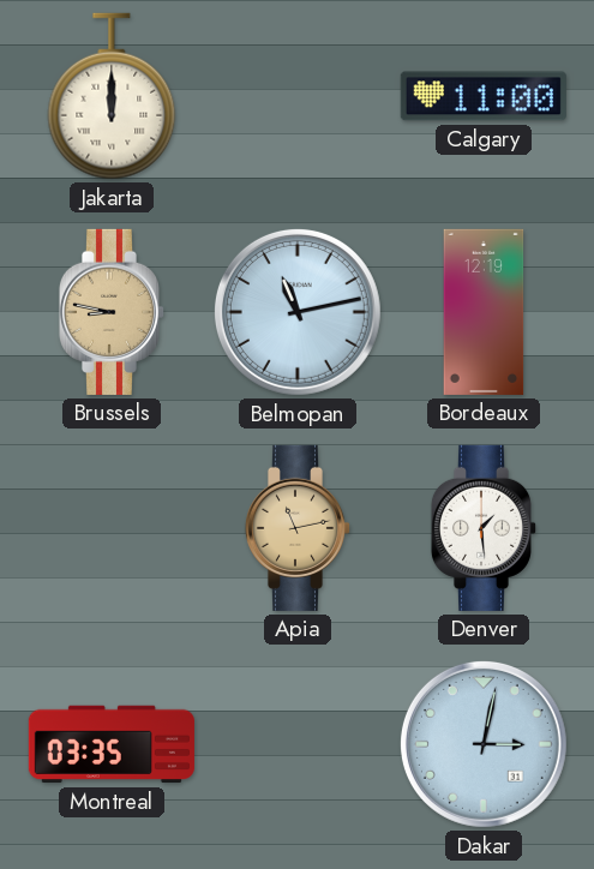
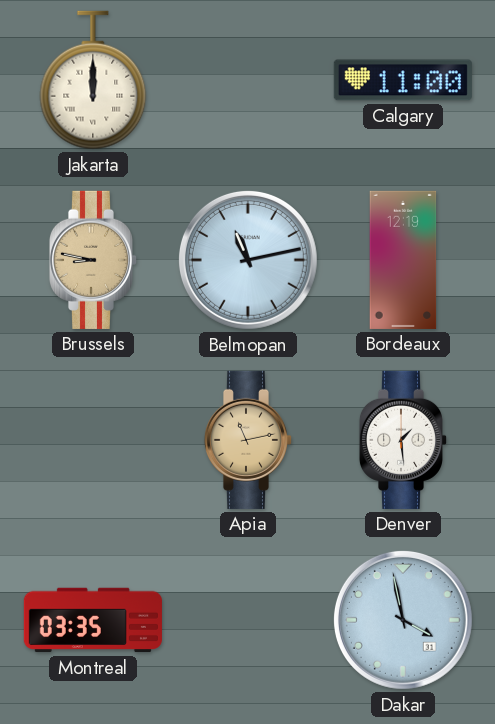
Dakar: 3:02 -> 3:58 (403, 620)
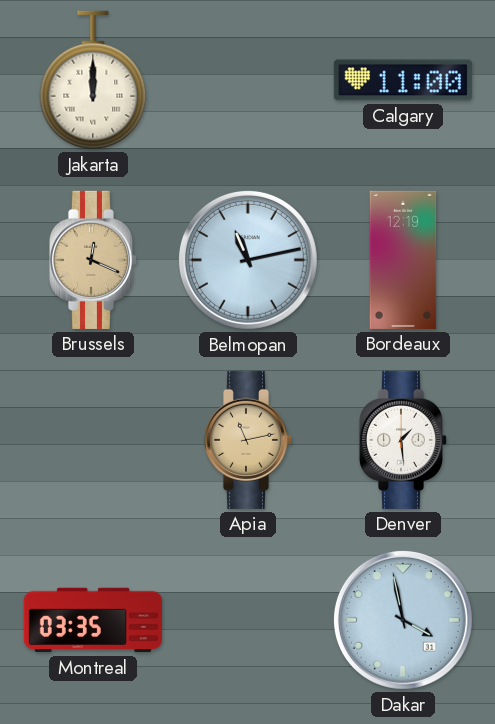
Brussels: 8:47 -> 12:19 (93, 260)
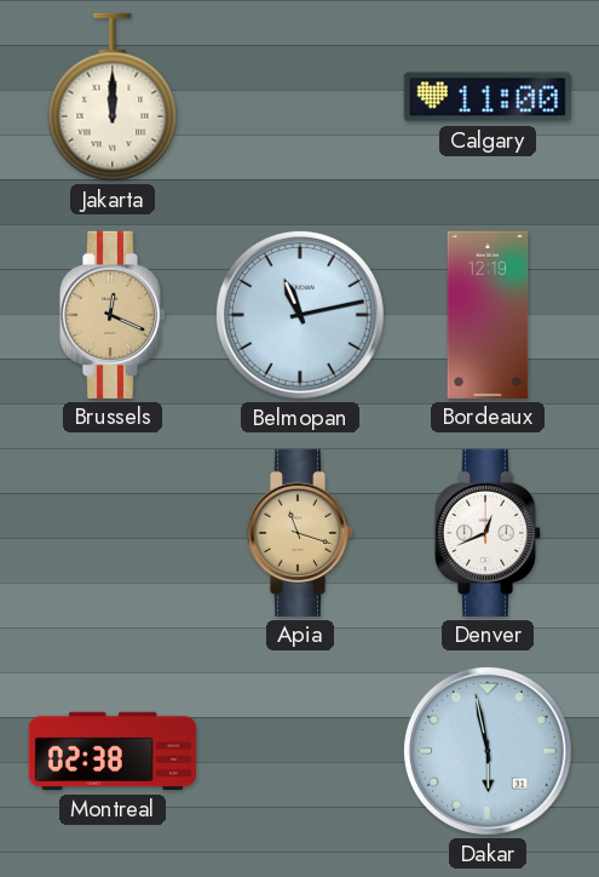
Apia: 11:13 -> 11:18 (300, 533)
Denver: 1:29 -> 12:41 (488, 533)
Montreal: 03:35 -> 02:38 (113, 751)
Dakar: 3:58 -> 5:58 (488, 751)
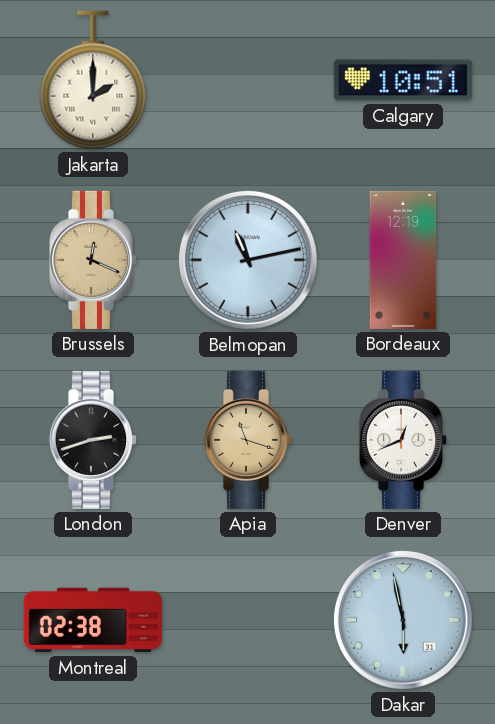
Jakarta: 12:00 -> 2:00 (93, 80)
Calgary: 11:00 -> 10:51 (403, 80)
London: none -> 2:42 (93, 440)
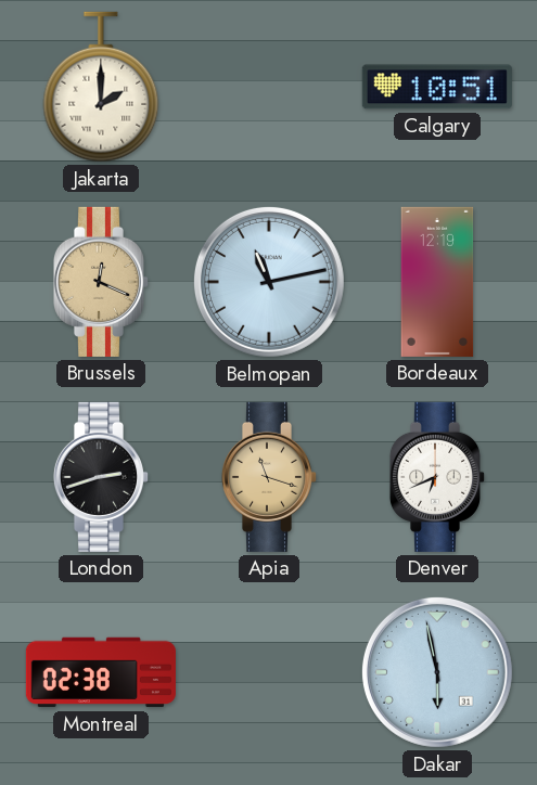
Denver: 12:41 -> 6:41 (437, 477)
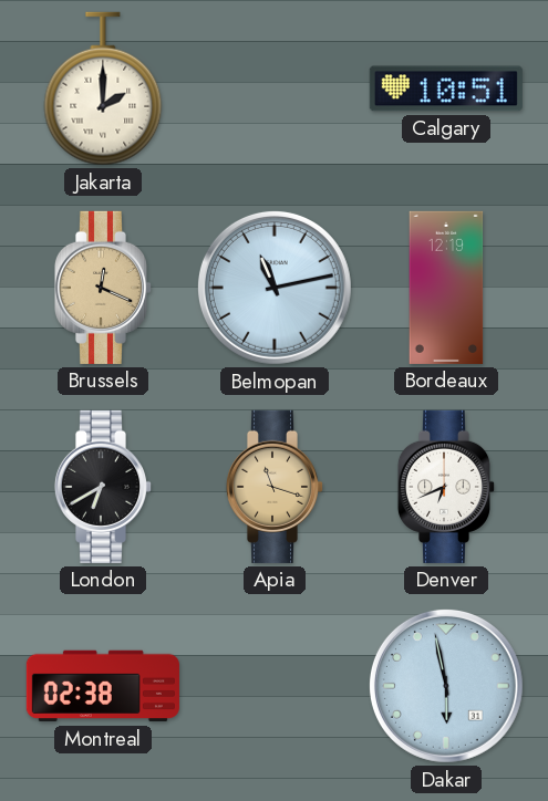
London: 2:42 -> 6:40 (103, 487)
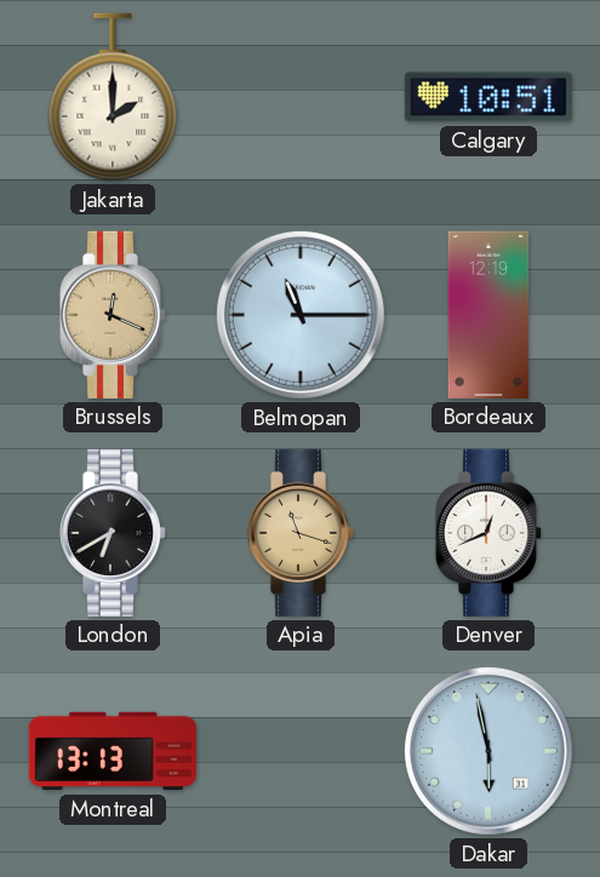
Belmopan: 11:13 -> 11:15 (301, 315)
Denver: 6:41 -> 12:41 (488, 533)
Montreal: 02:38 -> 13:13 (113, 751)
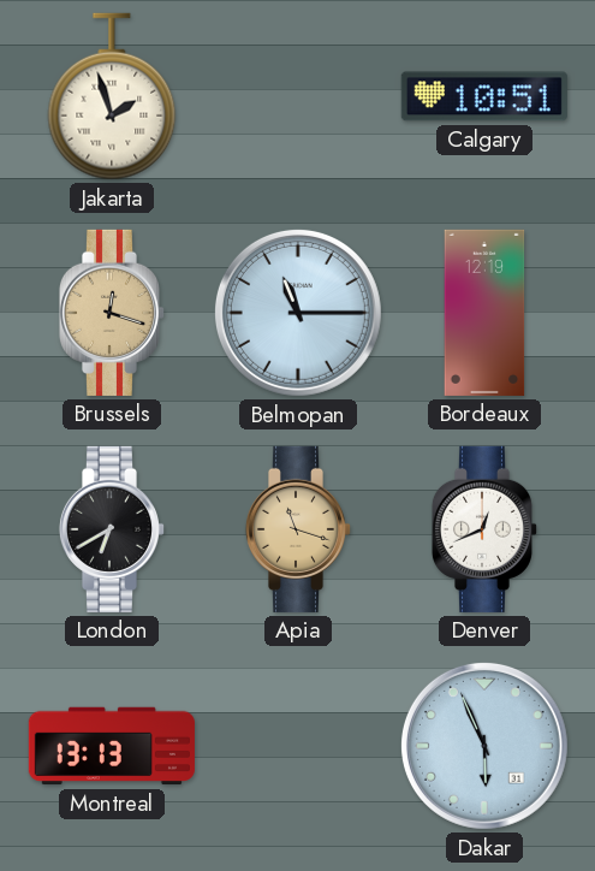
Jakarta: 2:00 -> 1:57 (112, 96)
Brussels: 12:19 -> 12:18 (112, 313)
Dakar: 5:58 -> 5:56 (484, 746)
